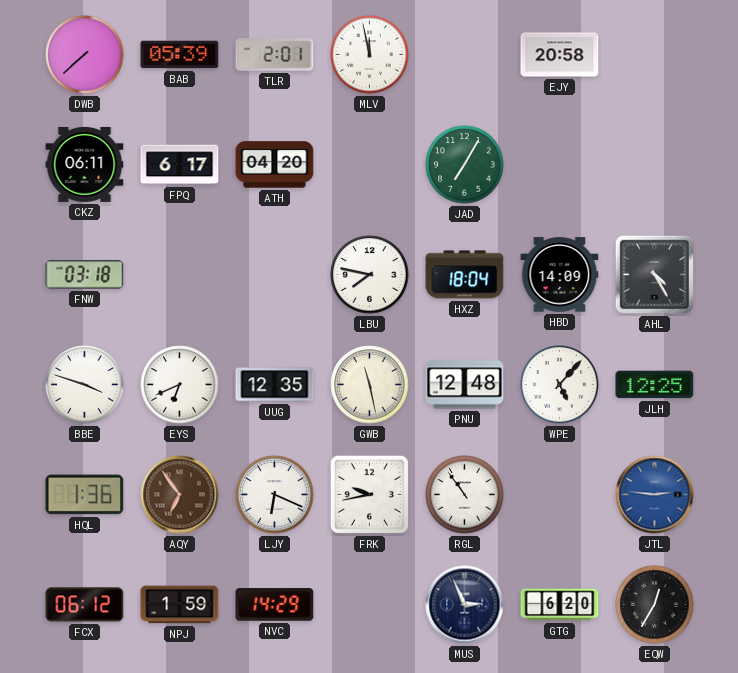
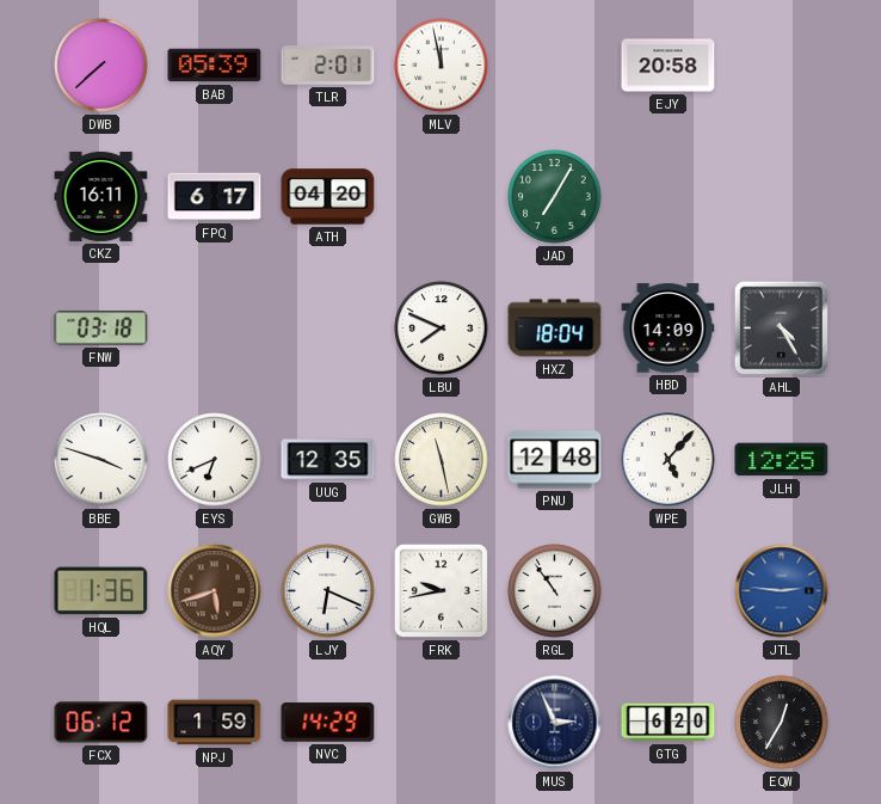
CKZ: 06:11 -> 16:11 (101, 196)
LBU: 7:47 -> 7:49 (442, 329)
AQY: 6:54 -> 5:42 (215, 591)
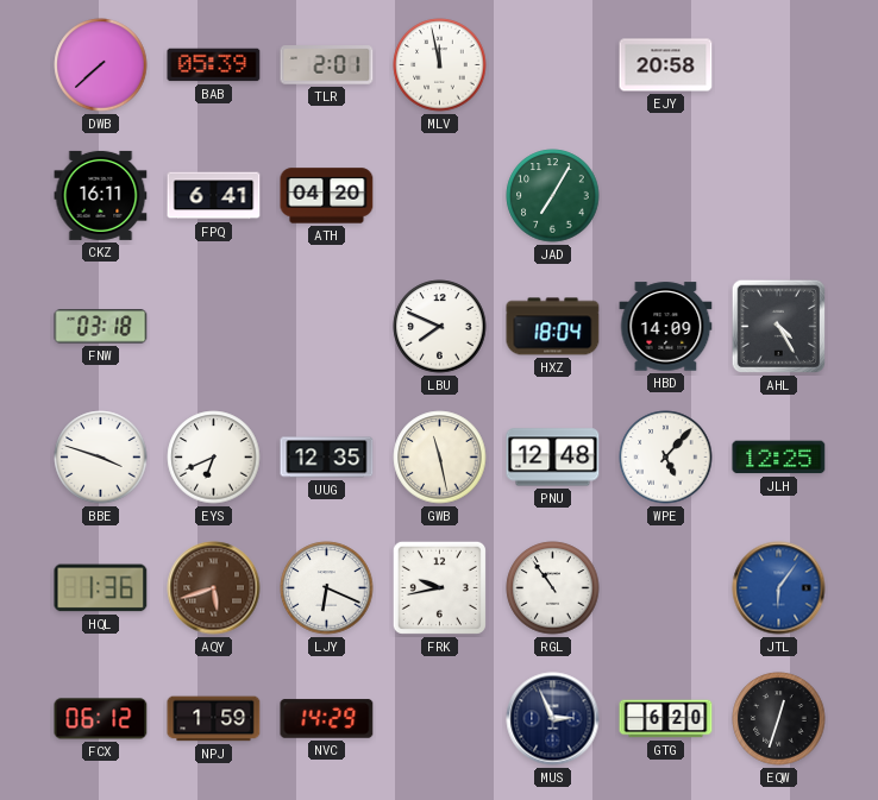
FPQ: 6:17 -> 6:41 (214, 196)
JTL: 2:46 -> 6:06 (779, 588)
EQW: 12:35 -> 12:33 (779, 719)
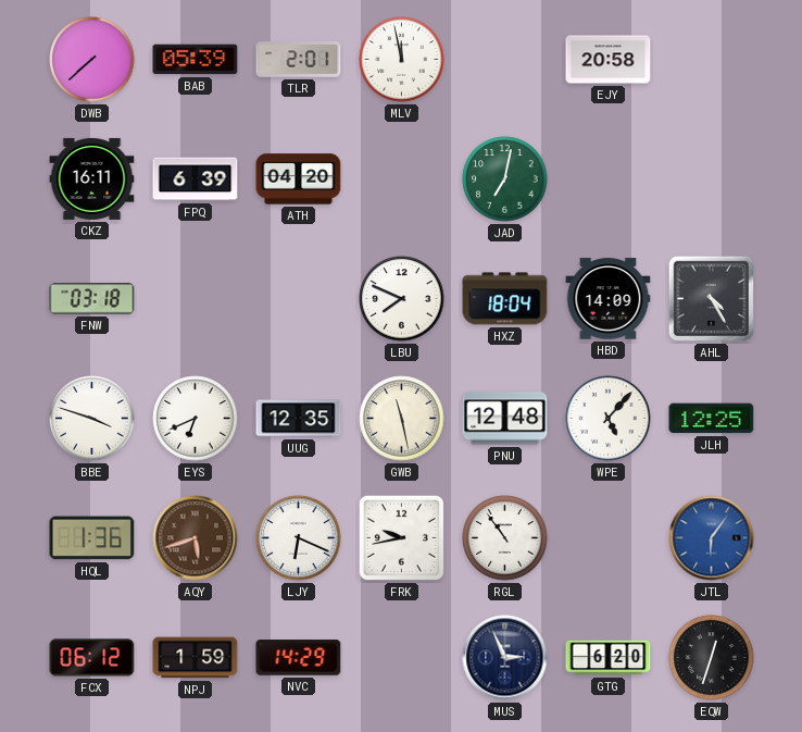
FPQ: 6:41 -> 6:39 (196, 179)
JAD: 7:05 -> 7:02 (505, 179)
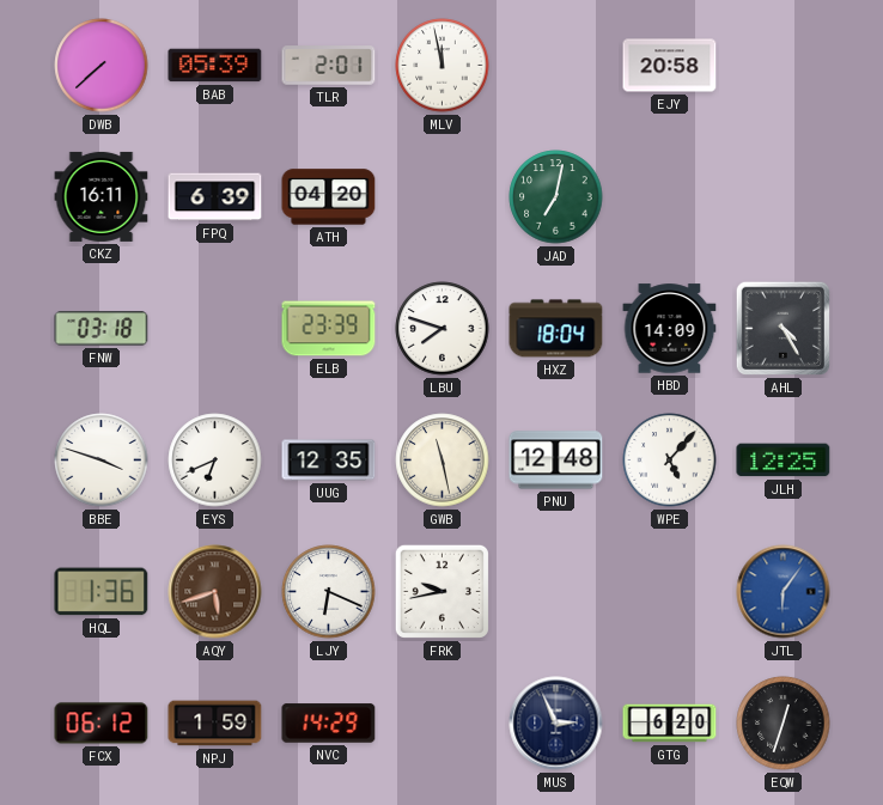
ELB: none -> 23:39 (329, 329)
LBU: 7:49 -> 7:48 (443, 329)
RGL: 10:54 -> none (505, 538)
